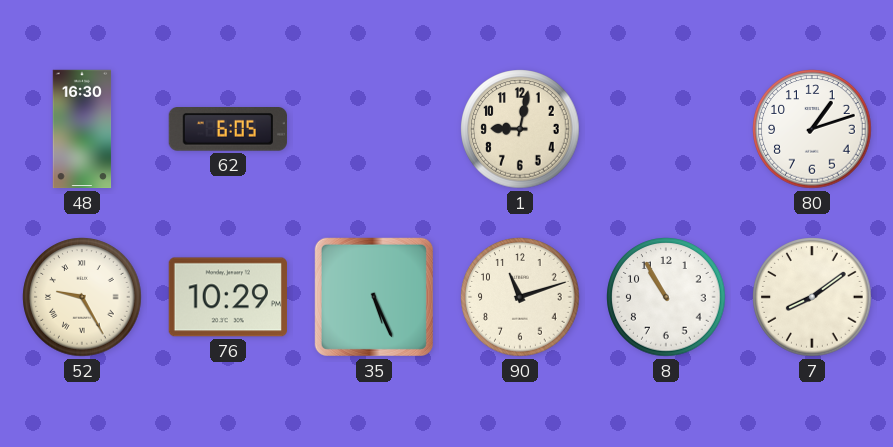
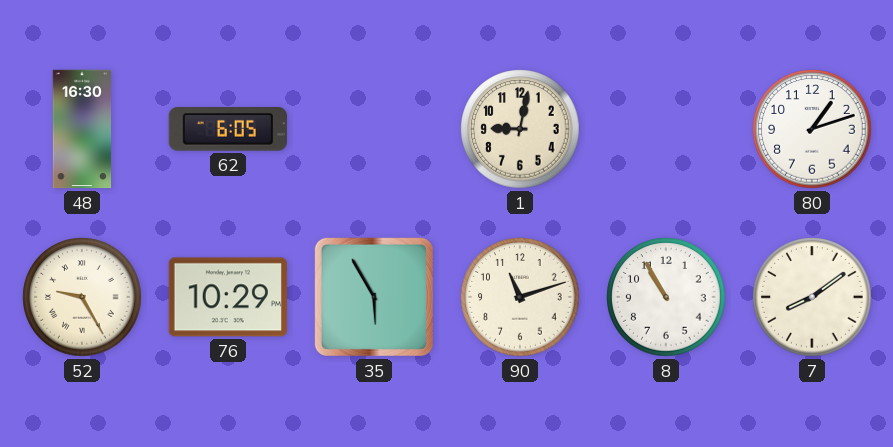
35: 5:26 -> 5:55 (374, 297)
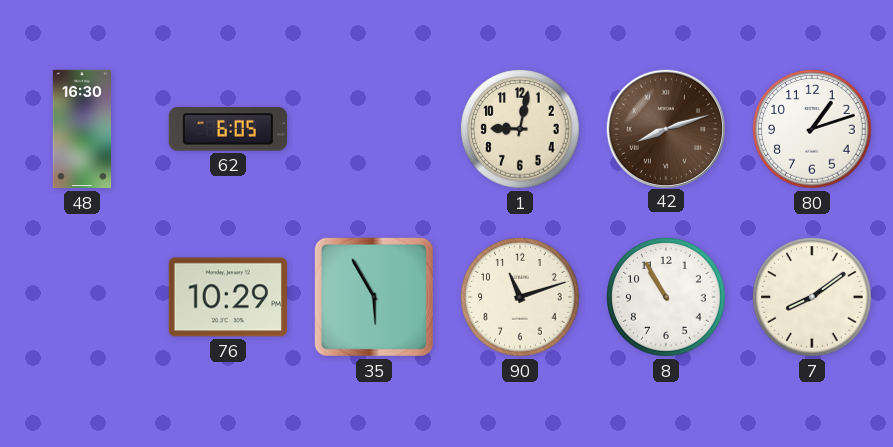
42: none -> 8:12 (665, 128)
52: 9:25 -> none (82, 297)
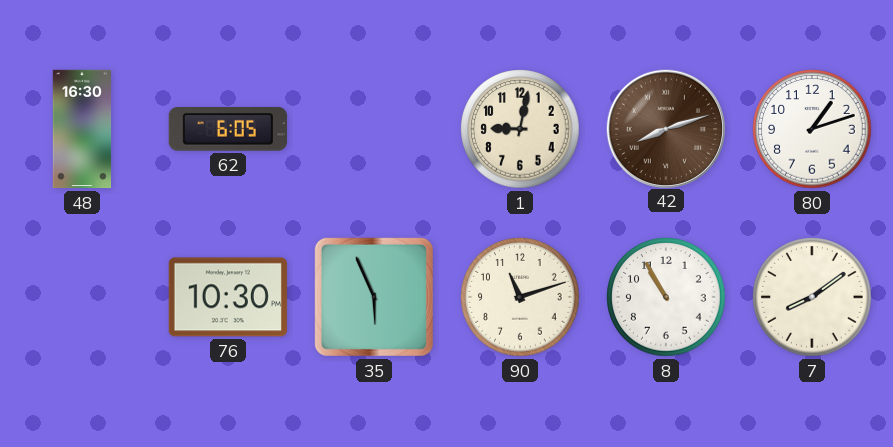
76: 10:29 -> 10:30 (227, 297)
35: 5:55 -> 5:56 (374, 297)
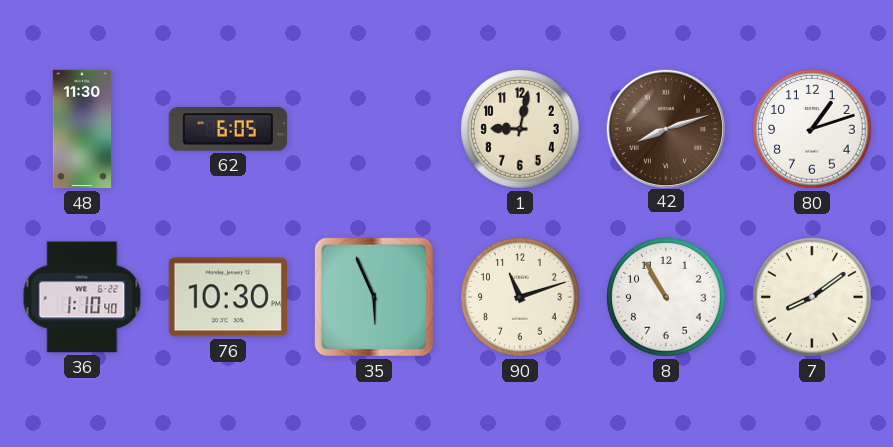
48: 16:30 -> 11:30 (82, 129)
36: none -> 1:10 (82, 297)
